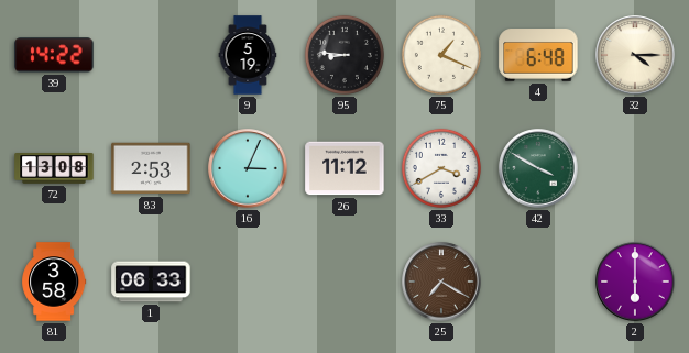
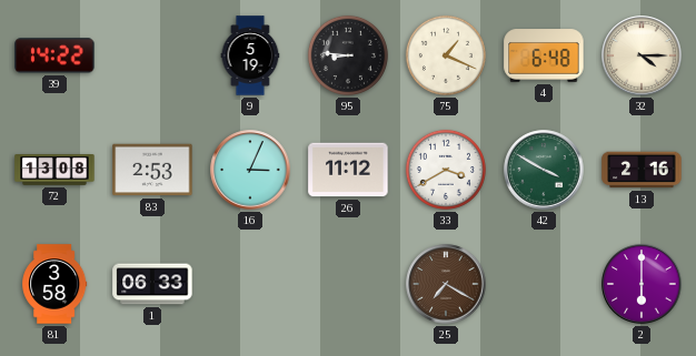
13: none -> 2:16 (642, 170)
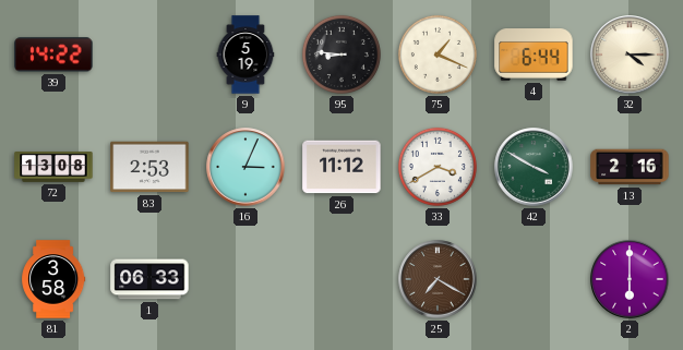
4: 6:48 -> 6:44 (534, 55)
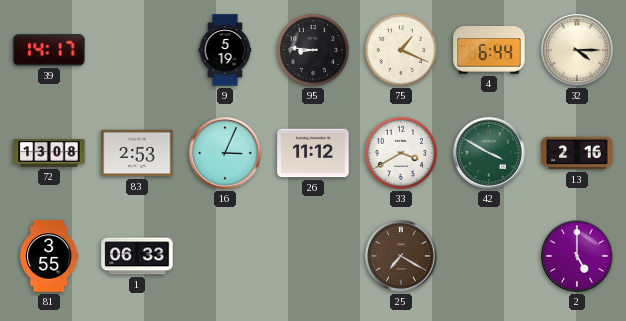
39: 14:22 -> 14:17 (49, 50)
81: 3:58 -> 3:55 (49, 256)
2: 6:00 -> 5:00 (577, 256)
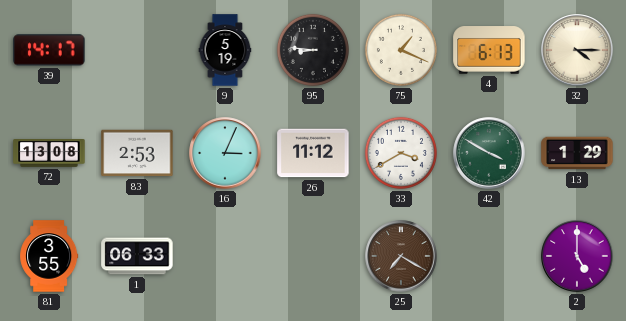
4: 6:44 -> 6:13 (489, 50)
13: 2:16 -> 1:29 (577, 153)
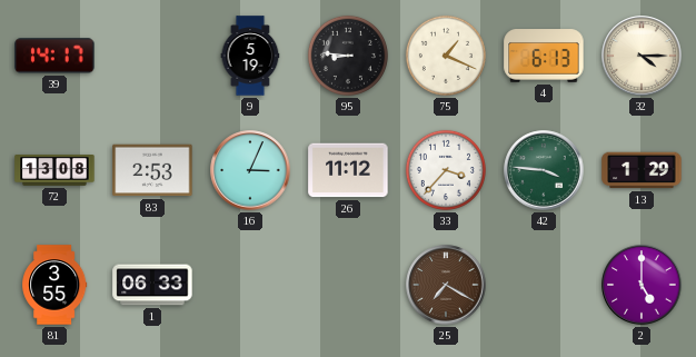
33: 3:40 -> 3:37 (446, 170)
42: 3:50 -> 3:46 (544, 170)
